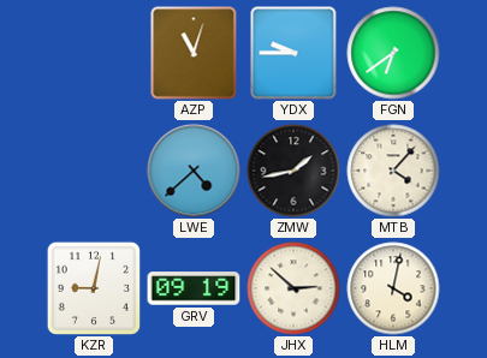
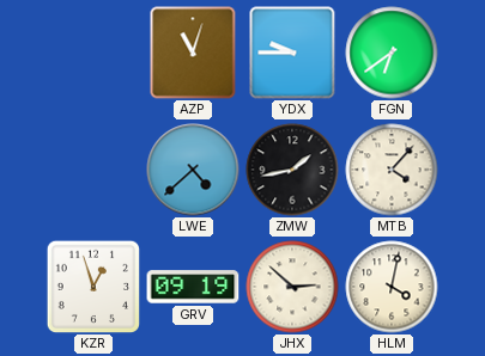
KZR: 9:02 -> 12:57 (92, 286)
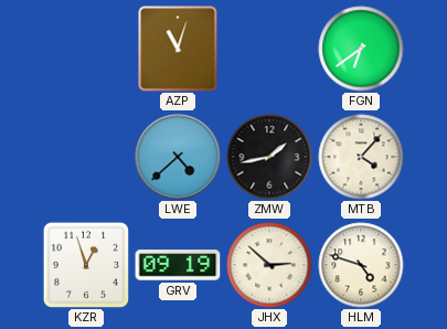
YDX: 9:45 -> none (292, 53)
HLM: 4:02 -> 4:48 (361, 265)
